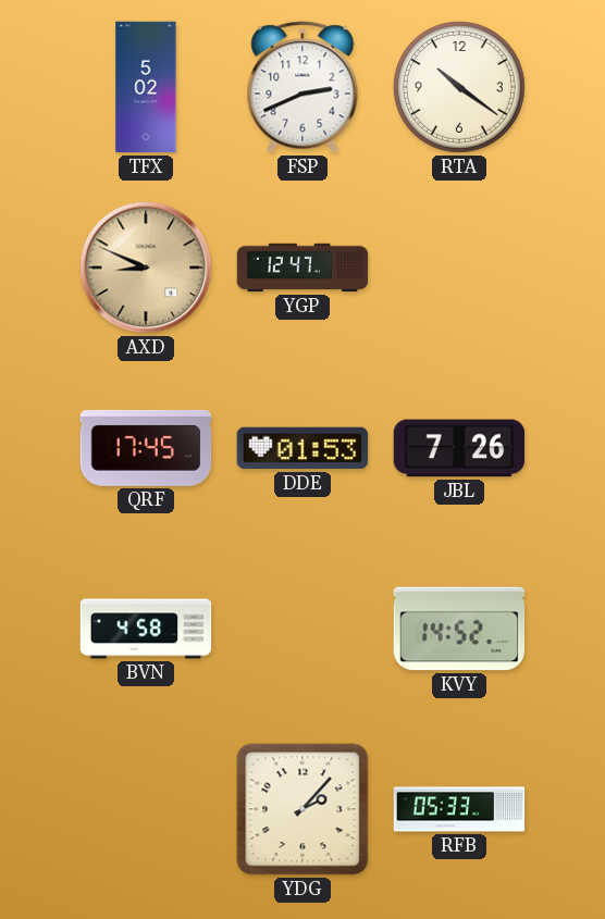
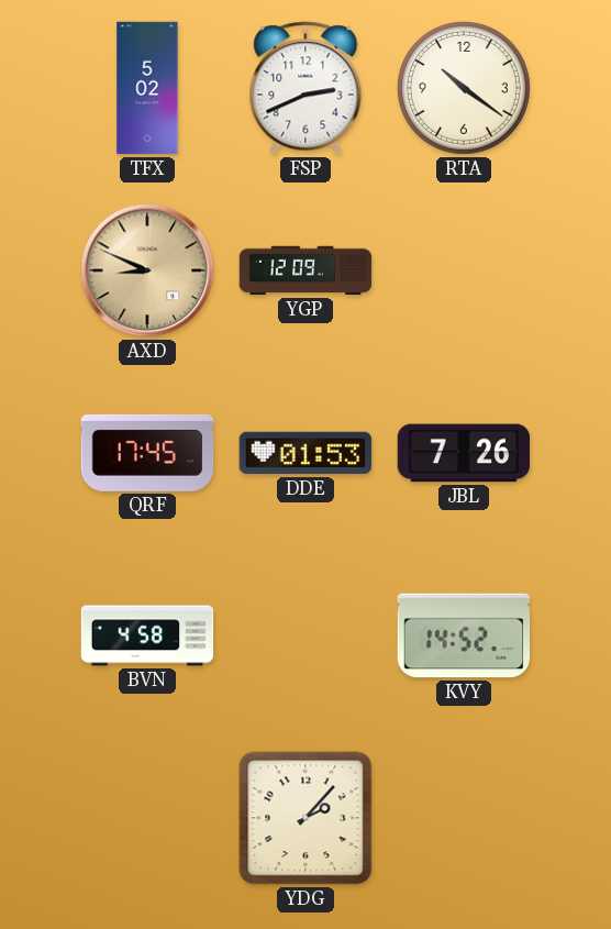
YGP: 12:47 -> 12:09 (305, 270)
RFB: 05:33 -> none (459, 809)
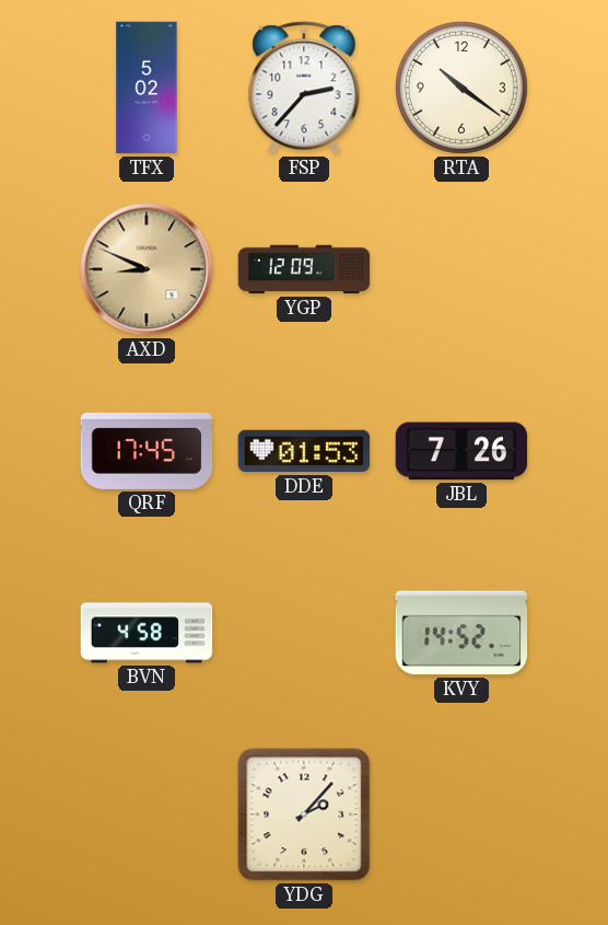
FSP: 2:41 -> 2:37 (304, 88)
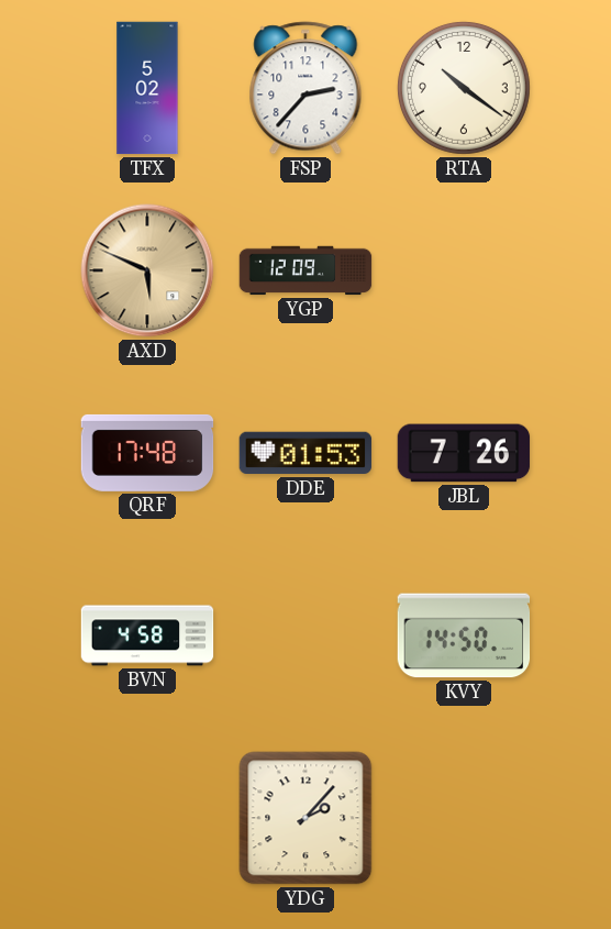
AXD: 8:49 -> 5:49 (147, 270)
QRF: 17:45 -> 17:48 (147, 453)
KVY: 14:52 -> 14:50 (464, 635)
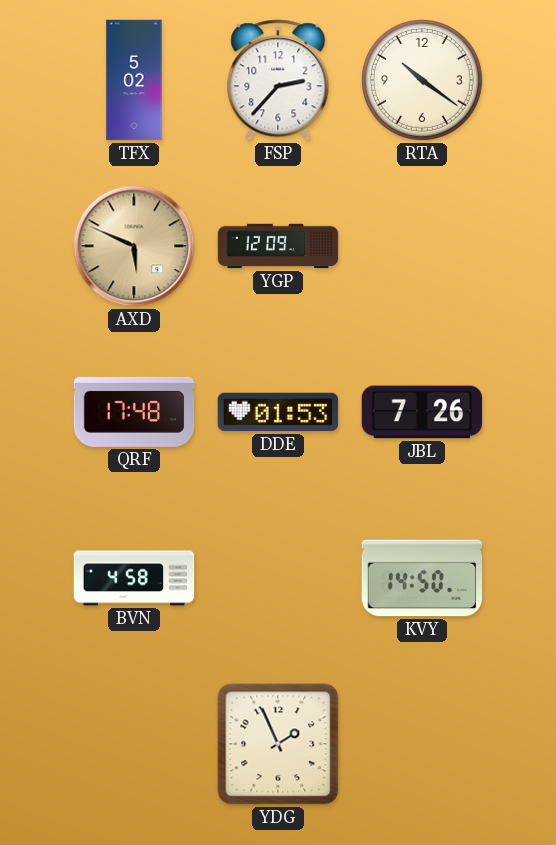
YDG: 2:07 -> 1:56 (278, 744)
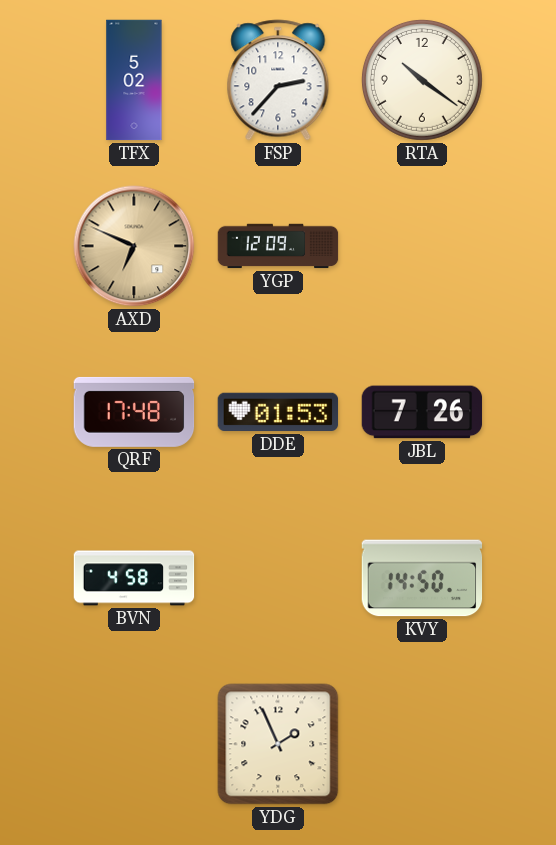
AXD: 5:49 -> 6:49 (134, 246)
